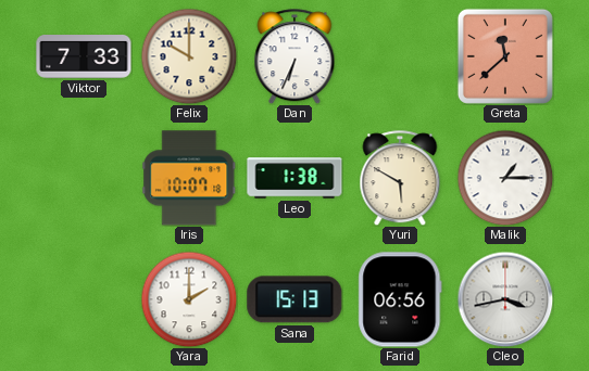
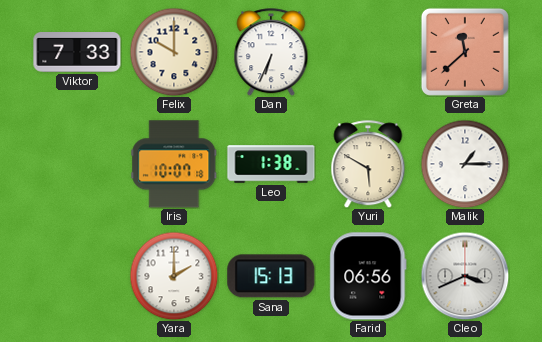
Cleo: 3:43 -> 3:41 (465, 276)
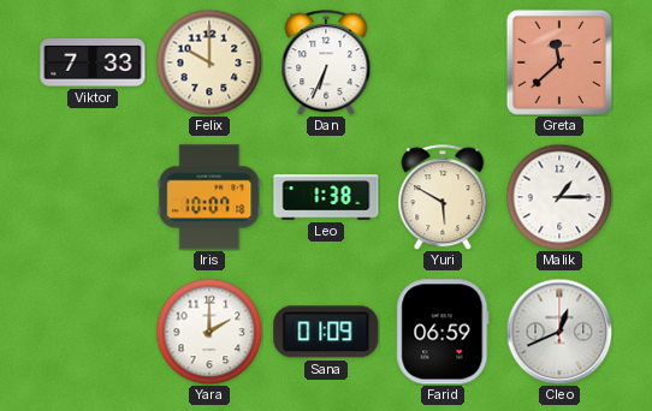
Sana: 15:13 -> 01:09 (326, 332)
Farid: 06:56 -> 06:59 (443, 332)
Cleo: 3:41 -> 12:41 (559, 332)
